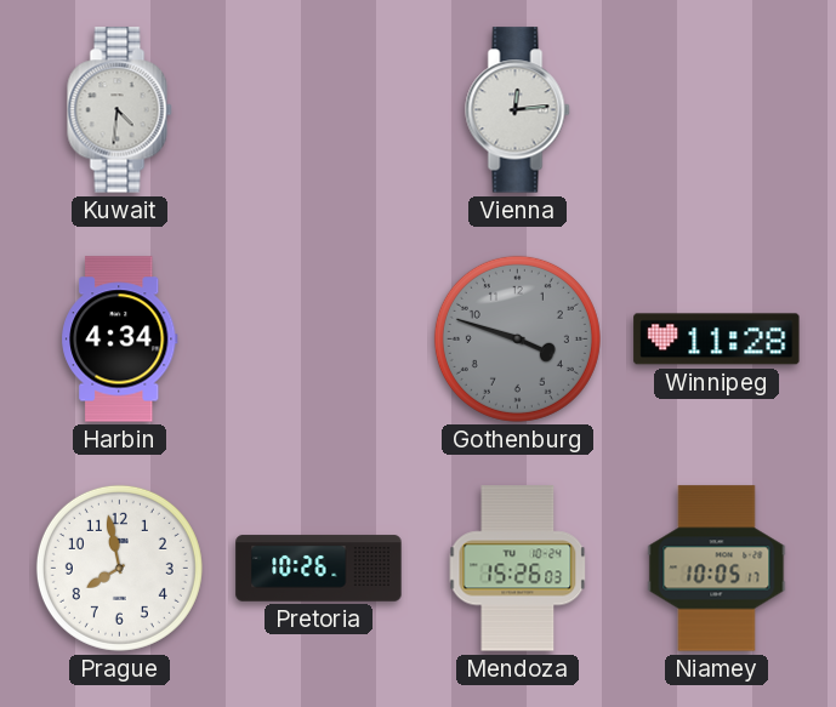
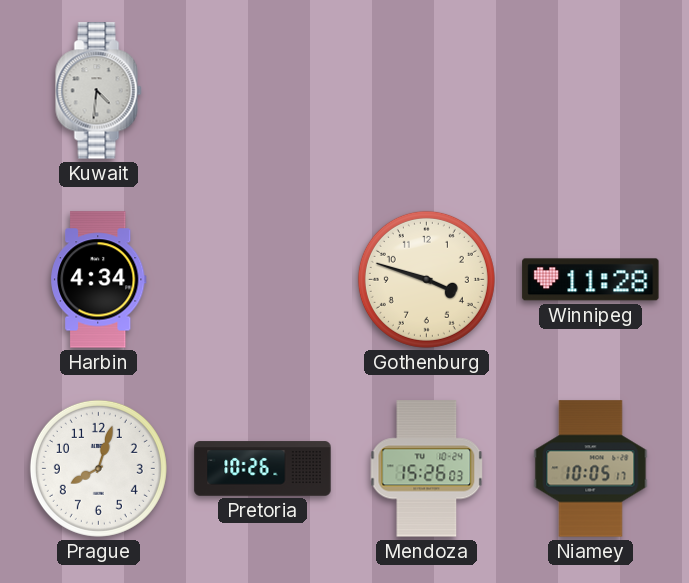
Vienna: 12:14 -> none (518, 110)
Gothenburg dial: grey -> cream (426, 279)
Prague: 7:58 -> 8:03 (98, 468)
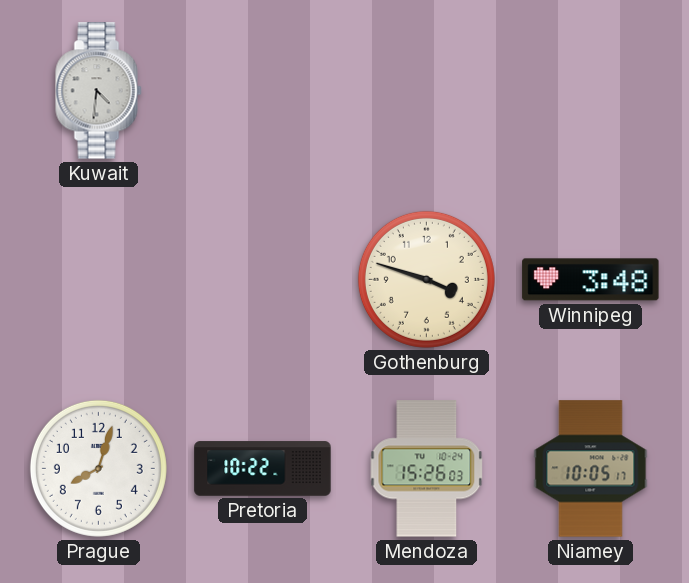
Harbin: 4:34 -> none (99, 280)
Winnipeg: 11:28 -> 3:48 (591, 280)
Pretoria: 10:26 -> 10:22 (263, 469)
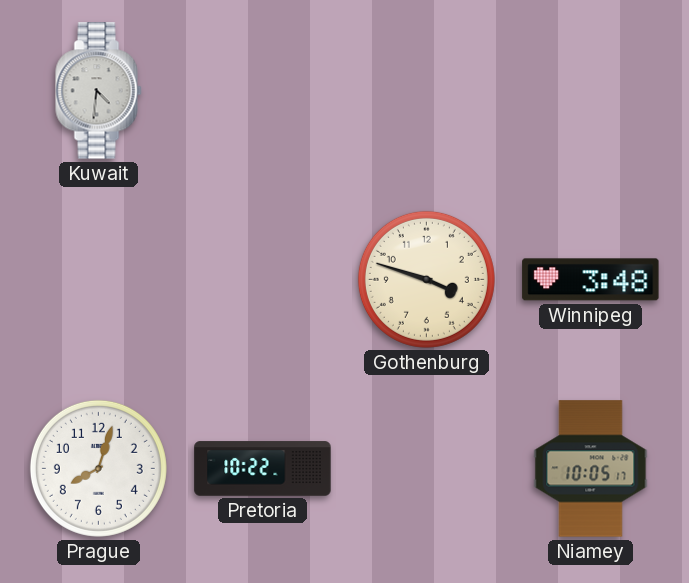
Mendoza: 15:26 -> none (427, 469)
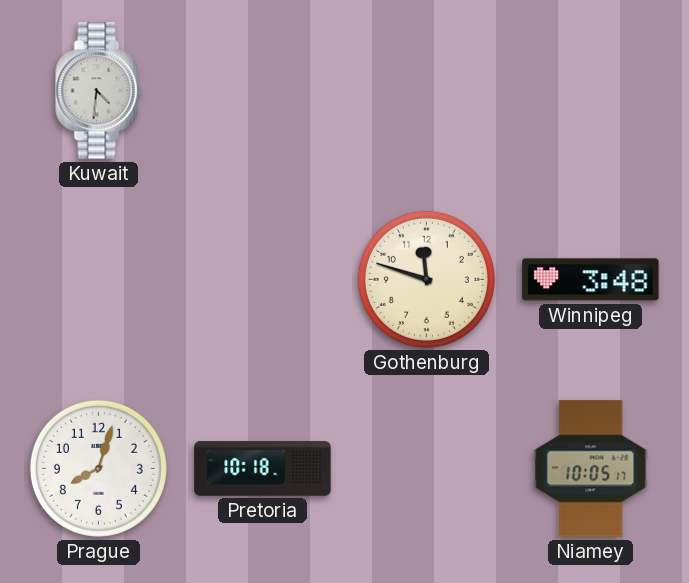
Gothenburg: 3:48 -> 11:48 (426, 279)
Pretoria: 10:22 -> 10:18 (263, 469)
